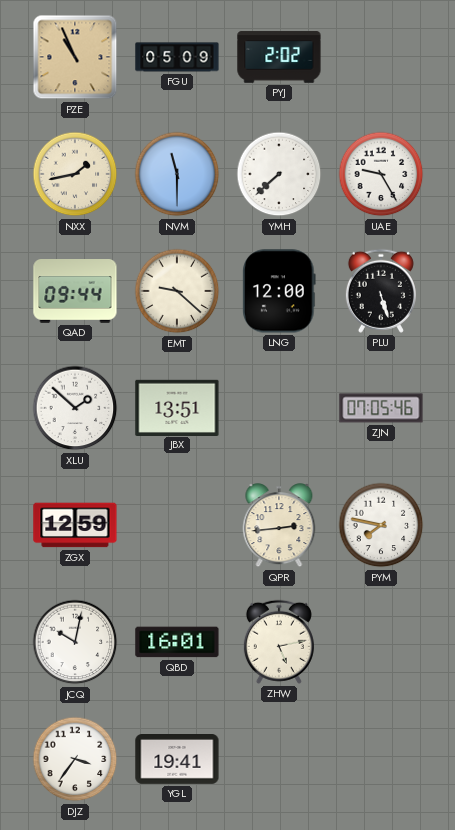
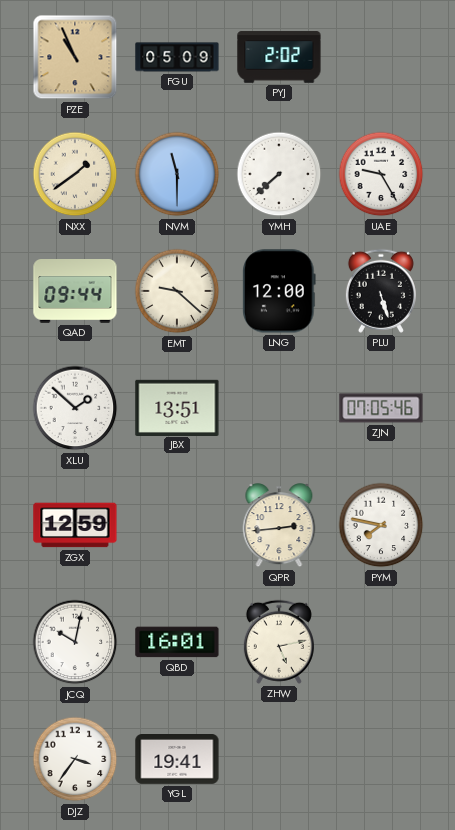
NXX: 1:43 -> 1:39 (75, 174)
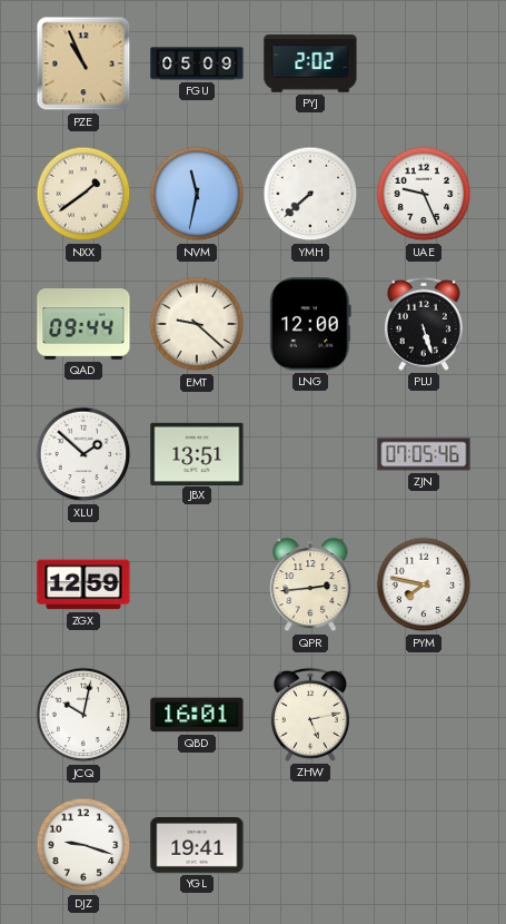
NVM: 11:30 -> 11:32 (197, 194)
UAE: 9:25 -> 9:26 (424, 194)
DJZ: 3:36 -> 9:18 (83, 845)
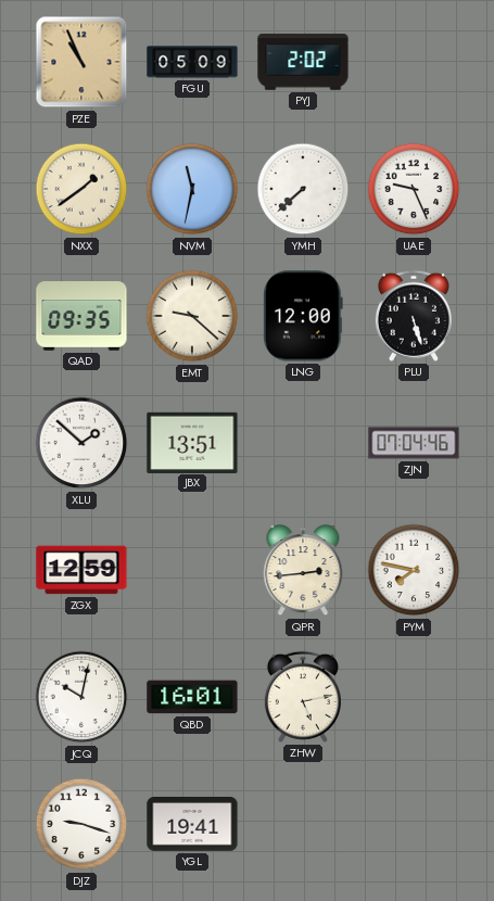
QAD: 09:44 -> 09:35 (81, 317)
ZJN: 07:05 -> 07:04 (414, 443)
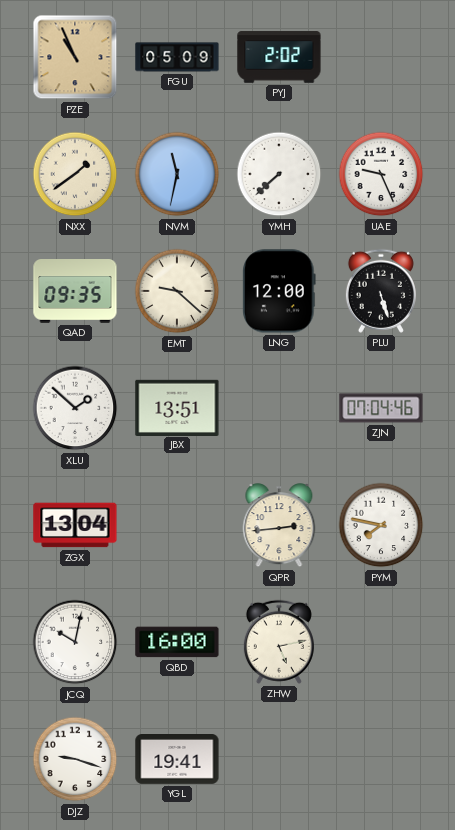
ZGX: 12:59 -> 13:04 (75, 525)
QBD: 16:01 -> 16:00 (177, 642)
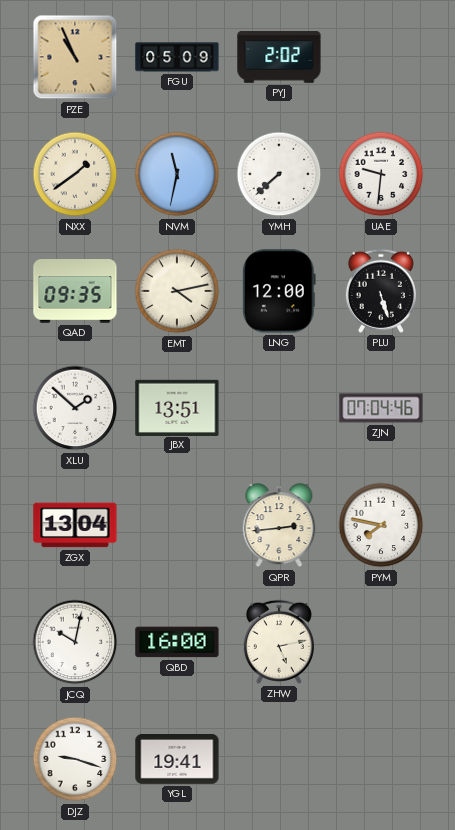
UAE: 9:26 -> 9:31 (381, 174)
EMT: 9:22 -> 4:13 (177, 291)
